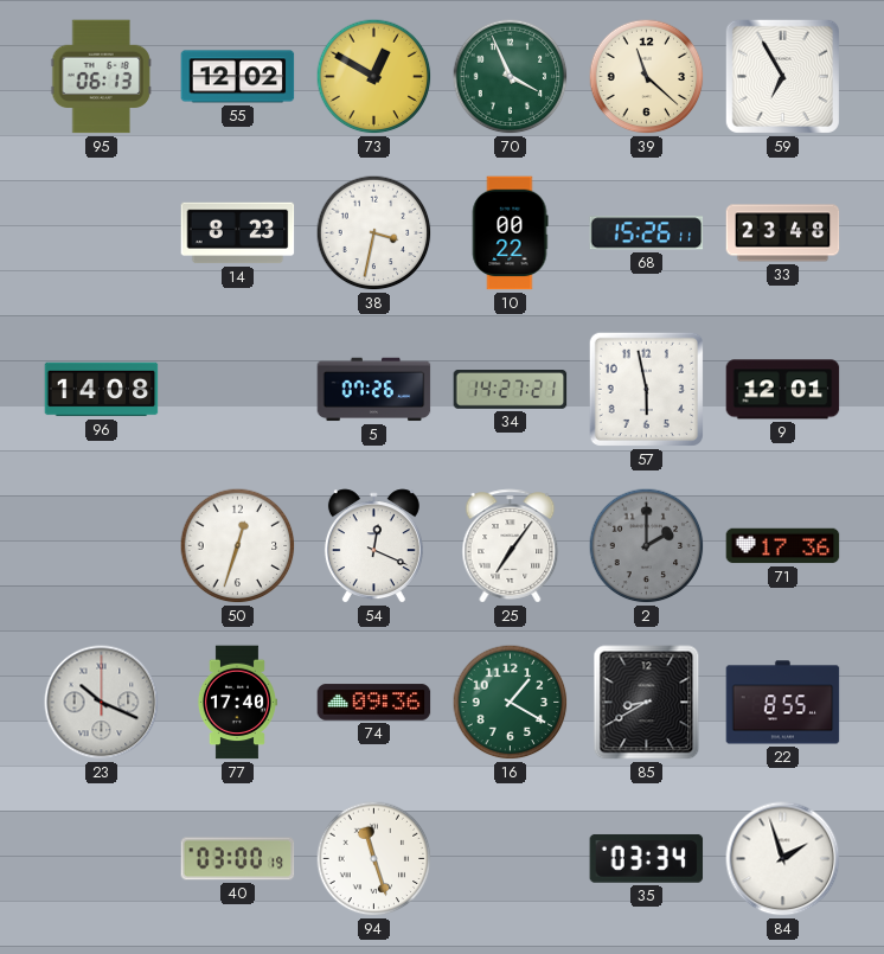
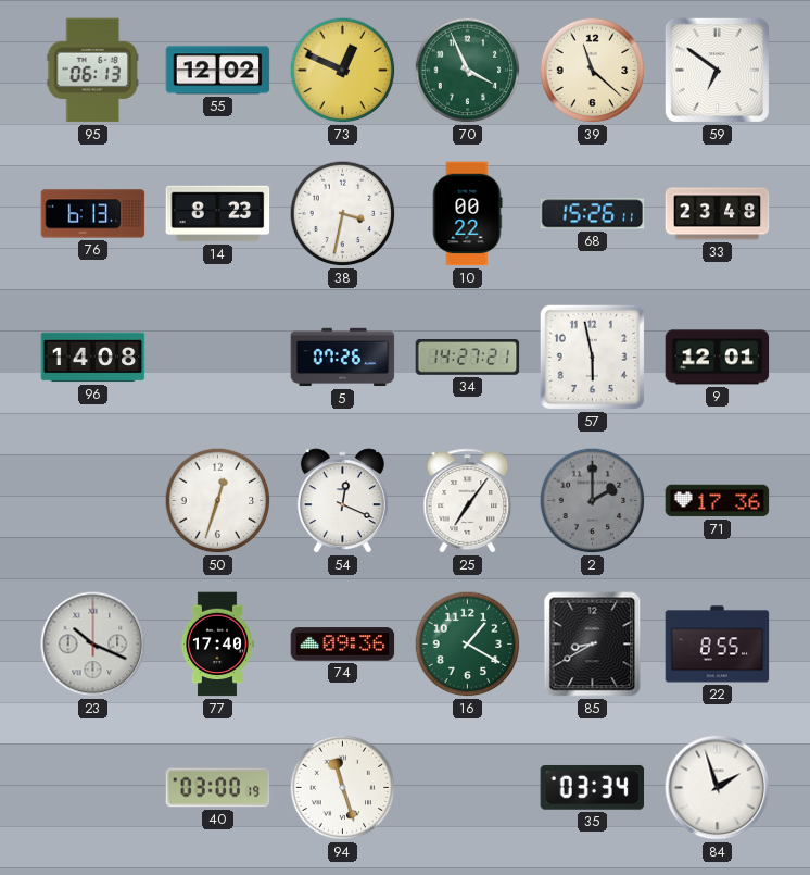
73: 12:50 -> 12:49 (343, 71)
59: 6:55 -> 6:51 (717, 70)
76: none -> 6:13 (93, 214)
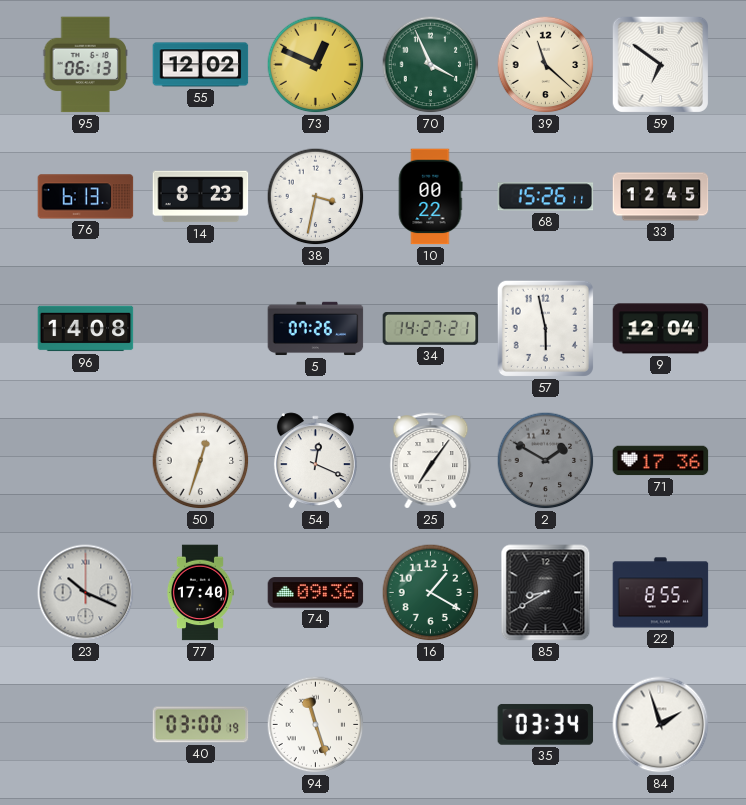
33: 23:48 -> 12:45 (661, 197)
9: 12:01 -> 12:04 (661, 329)
2: 2:00 -> 1:50 (546, 461)
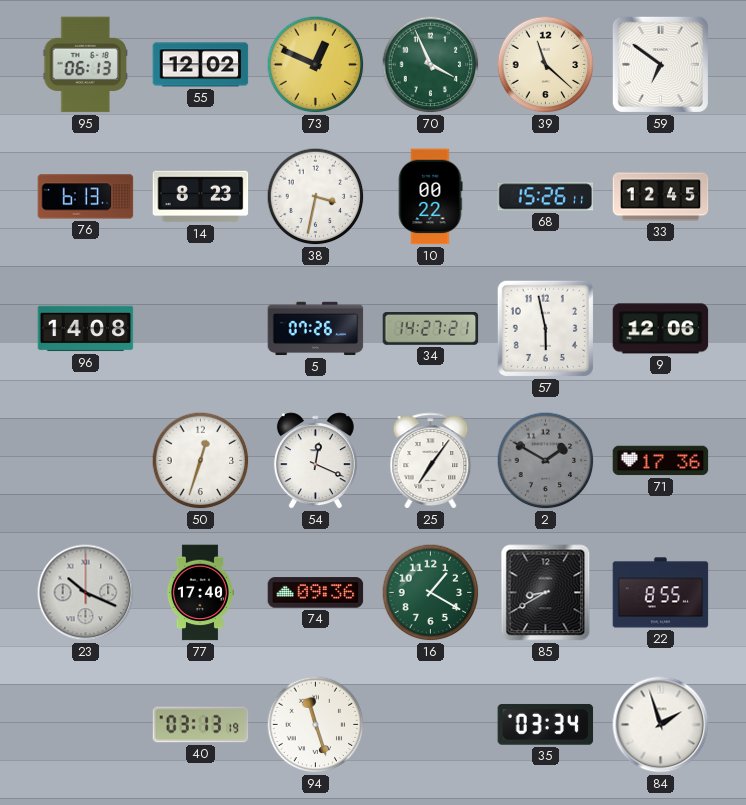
9: 12:04 -> 12:06 (661, 329)
40: 03:00 -> 03:13 (201, 725)
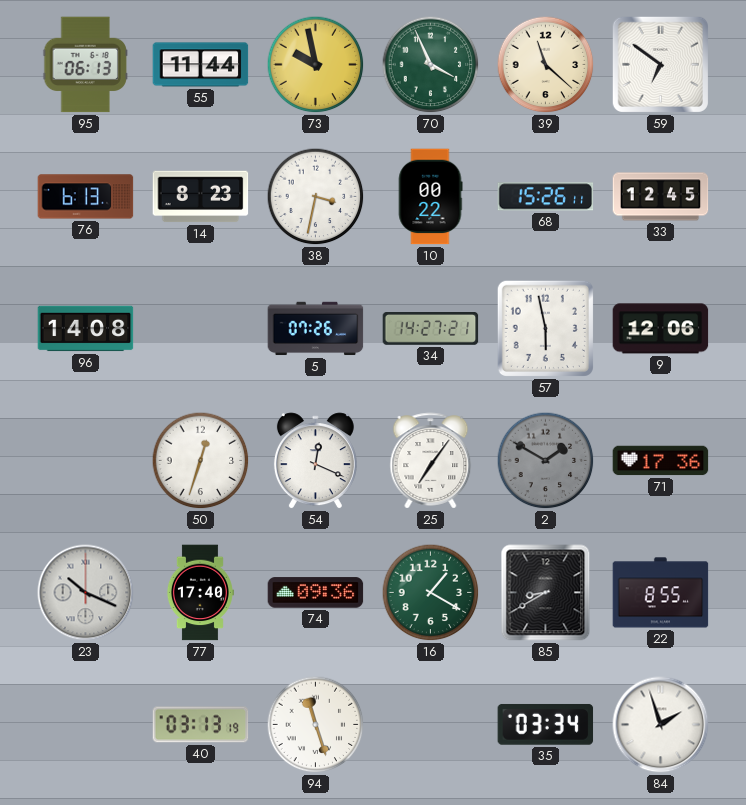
55: 12:02 -> 11:44 (201, 65)
73: 12:49 -> 9:58 (316, 65)
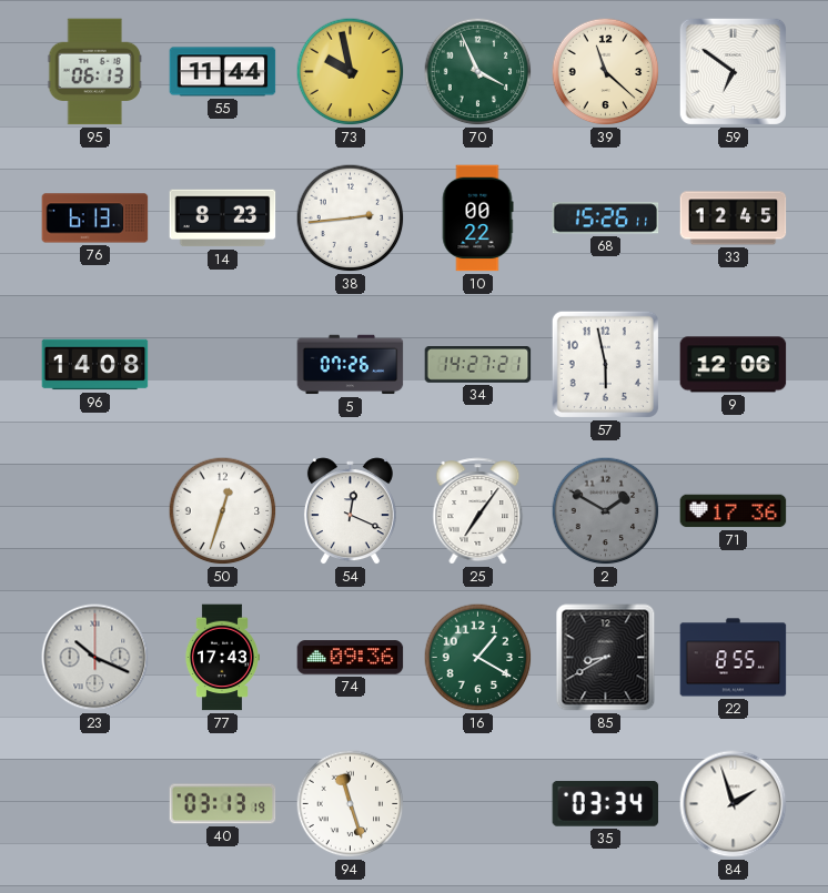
38: 3:32 -> 2:44 (351, 219)
77: 17:40 -> 17:43 (222, 658)
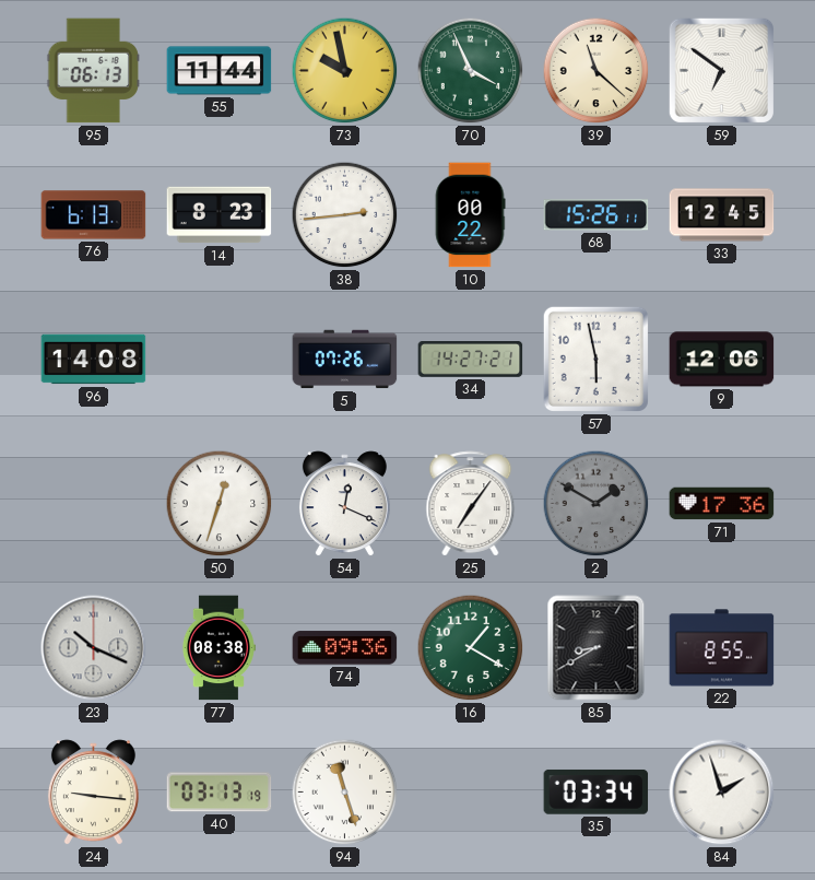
77: 17:43 -> 08:38 (218, 648)
24: none -> 9:16 (93, 793)
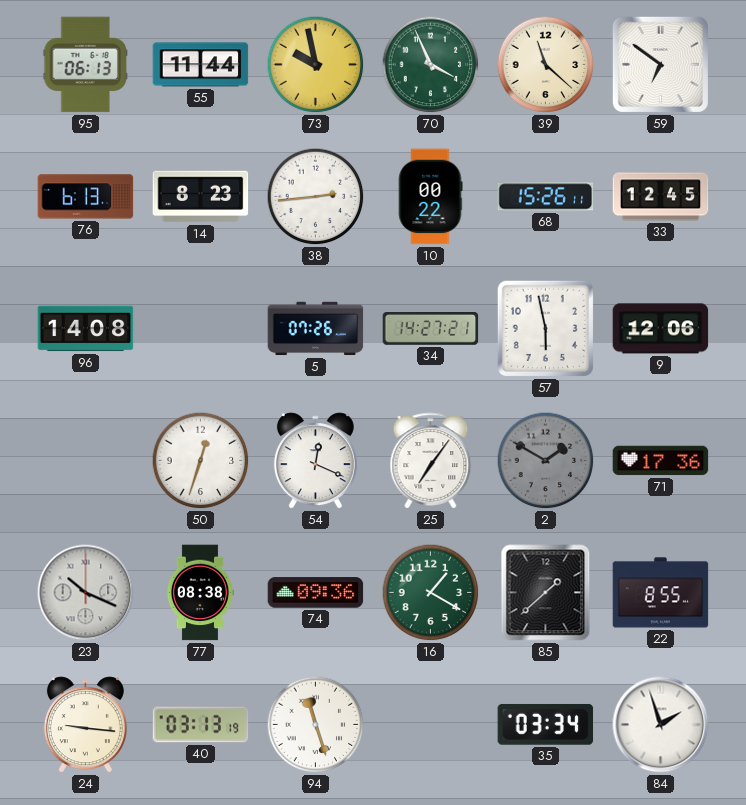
85: 8:40 -> 1:38 (546, 593)
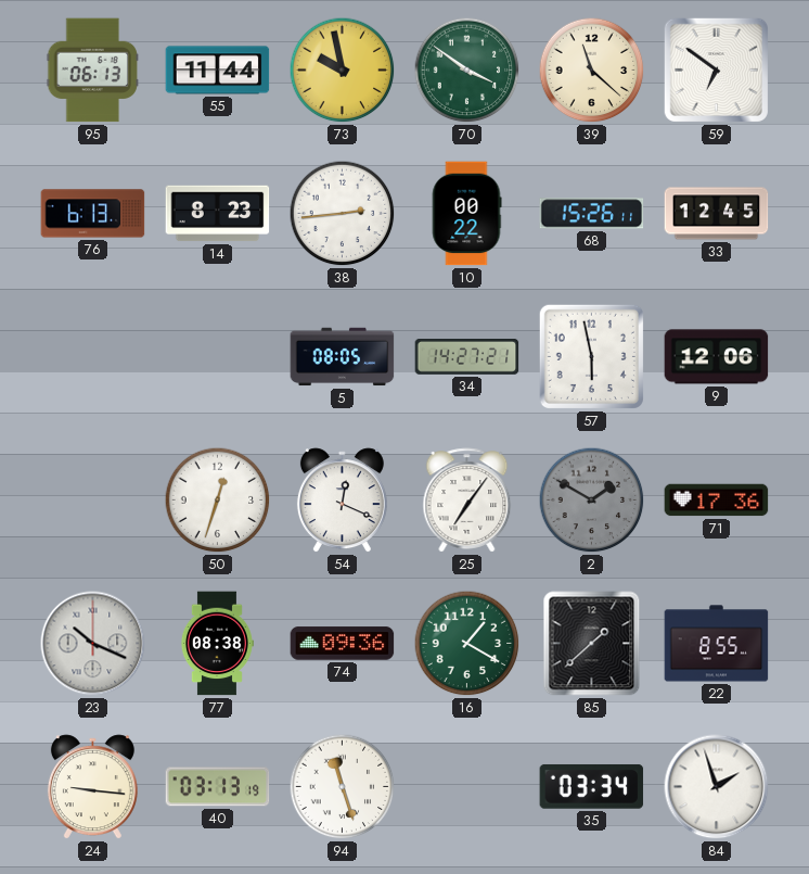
70: 3:56 -> 3:51 (467, 71)
96: 14:08 -> none (86, 329)
5: 07:26 -> 08:05 (343, 357)
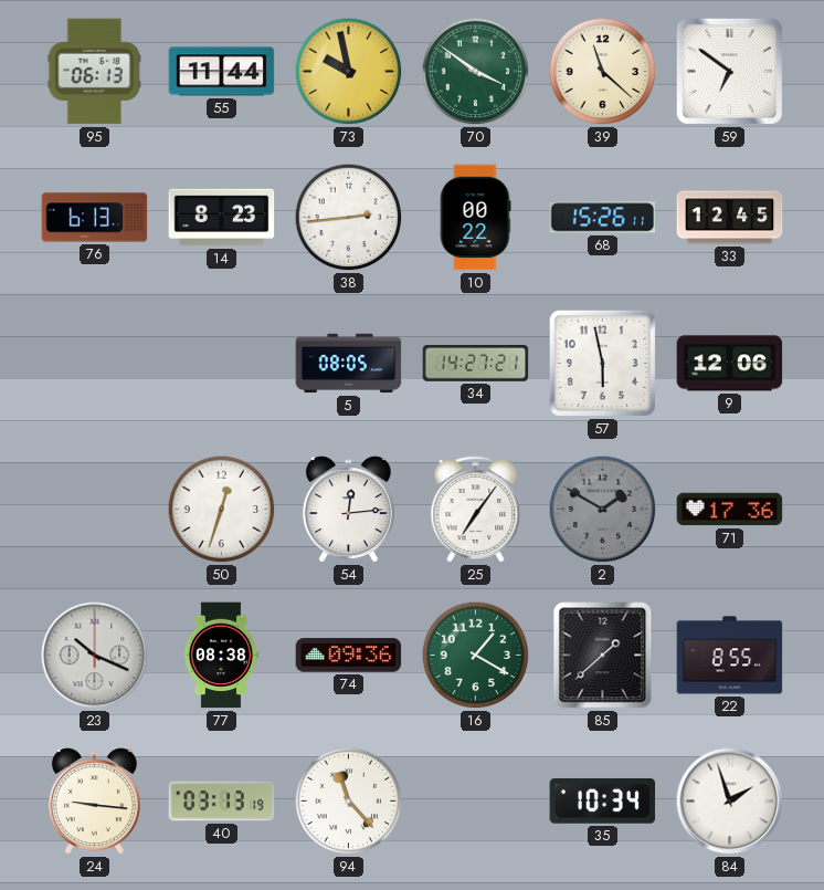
54: 12:19 -> 12:14 (348, 510)
94: 11:27 -> 11:23 (349, 802)
35: 03:34 -> 10:34 (603, 800)
